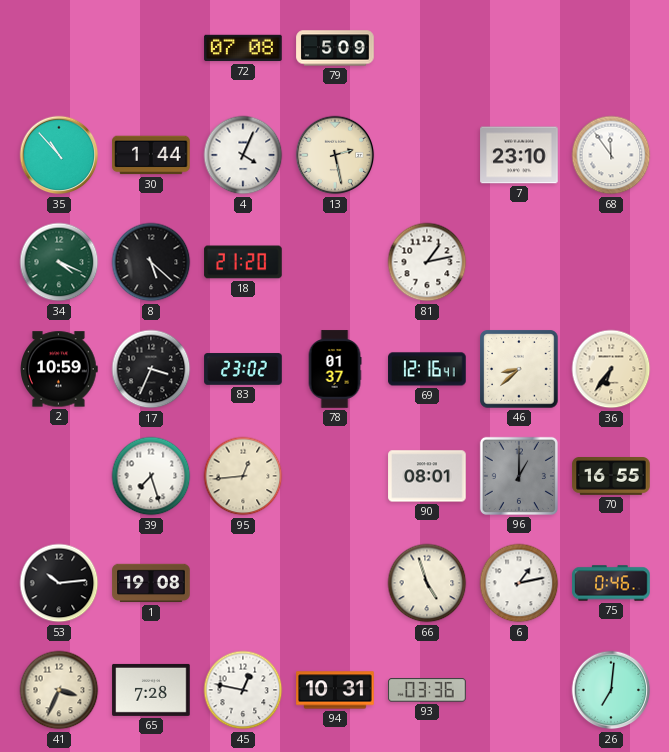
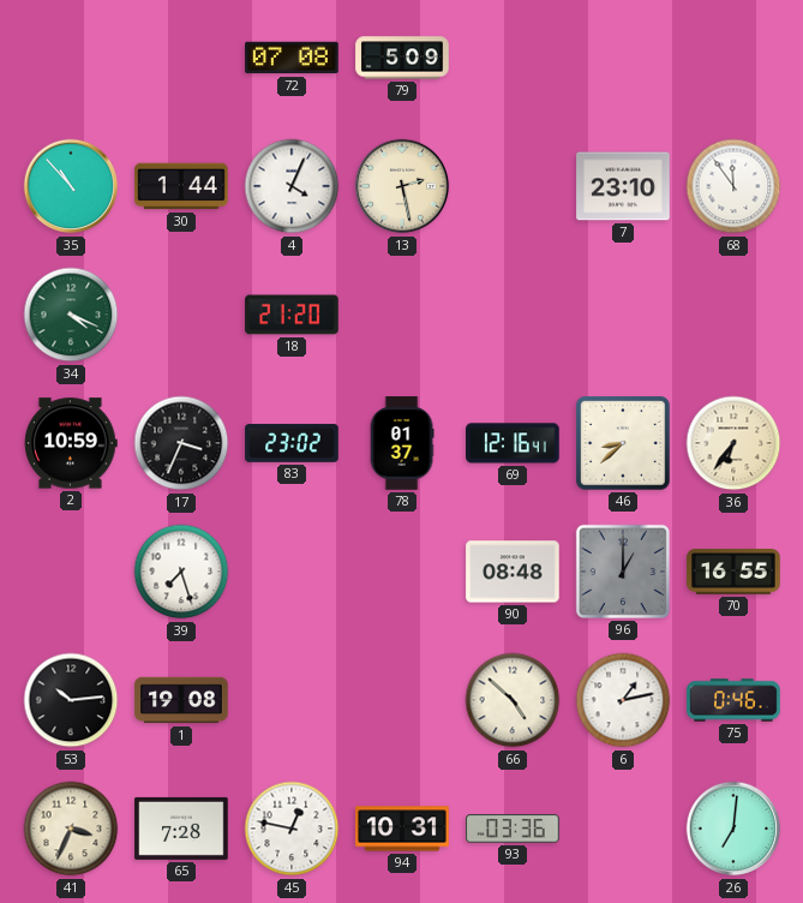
8: 5:22 -> none (151, 262)
81: 1:13 -> none (427, 262)
95: 12:44 -> none (243, 476)
90: 08:01 -> 08:48 (513, 572)
66: 4:57 -> 4:52 (513, 700)
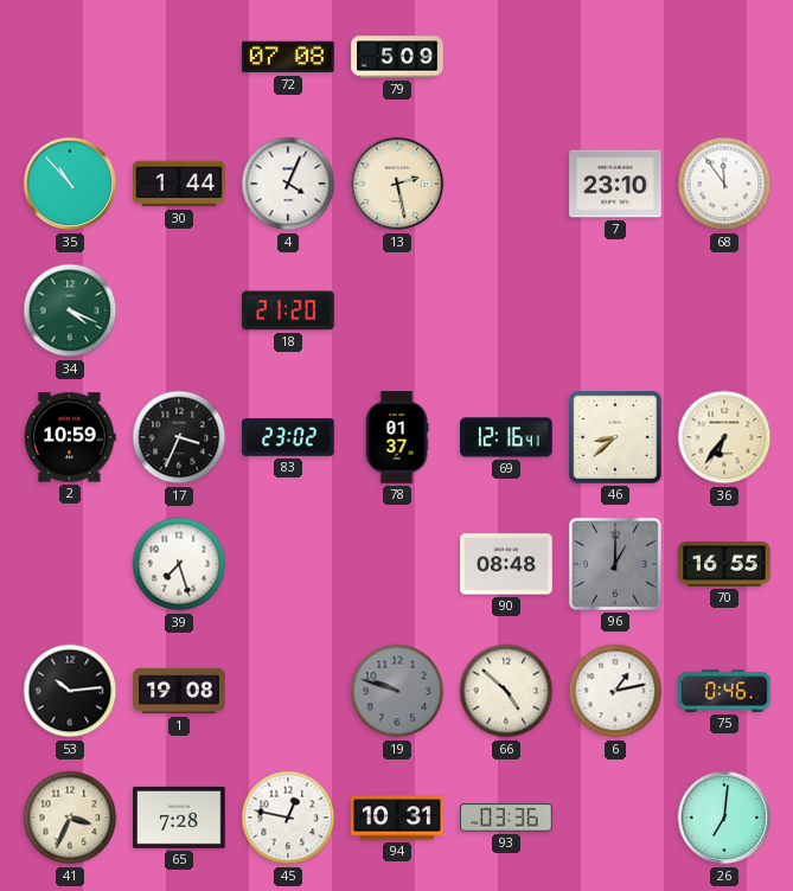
19: none -> 9:48 (397, 691)
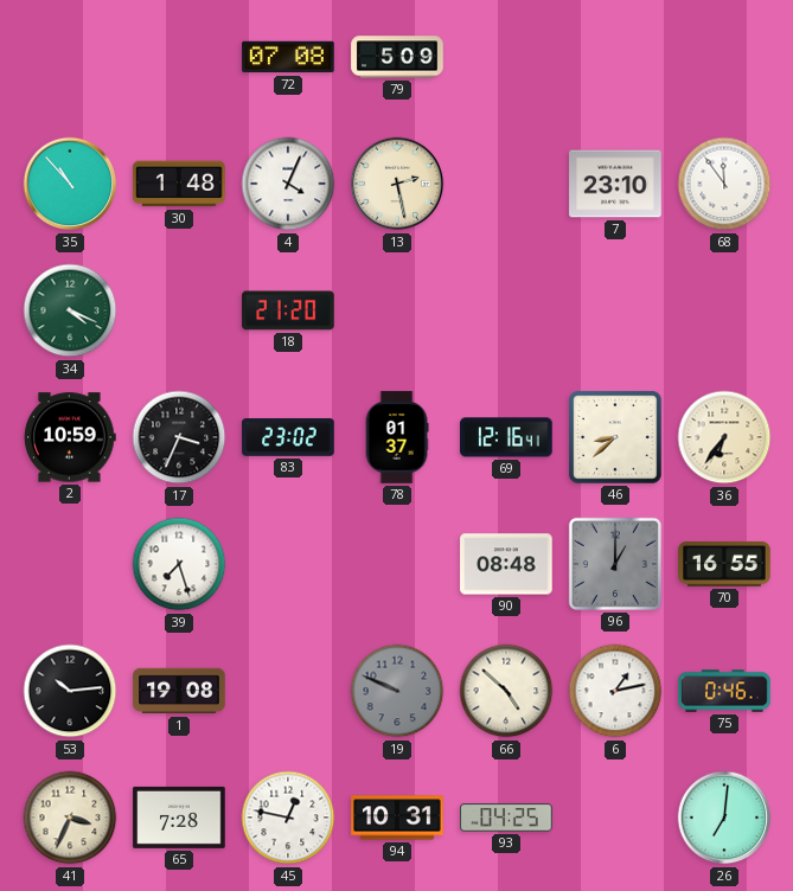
30: 1:44 -> 1:48 (179, 184)
19: 9:48 -> 9:49 (397, 691)
93: 03:36 -> 04:25 (506, 818)
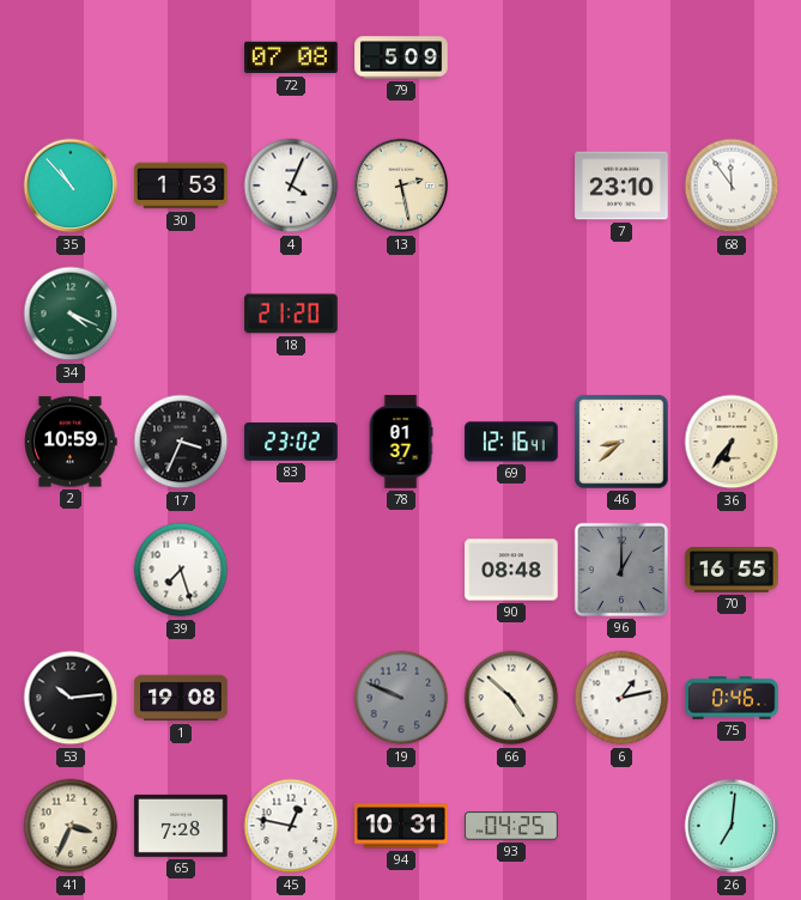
30: 1:48 -> 1:53 (181, 186)
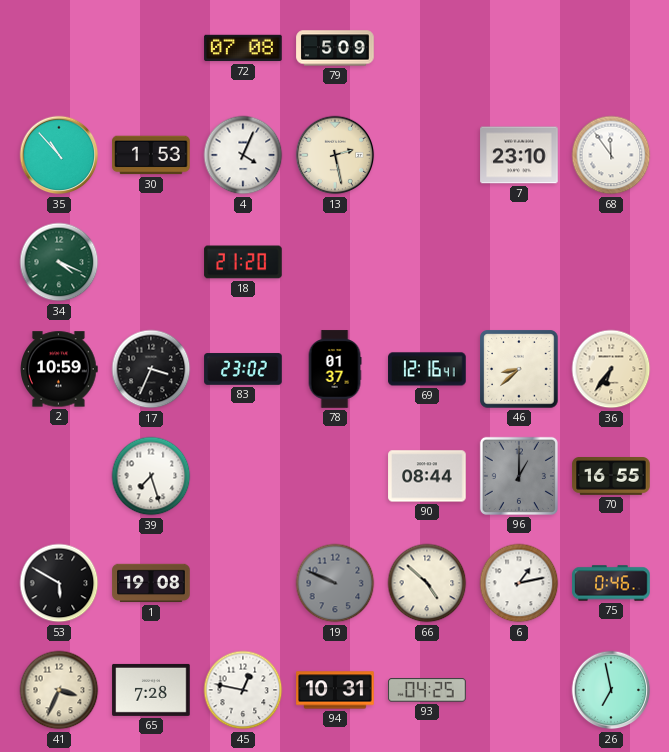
90: 08:48 -> 08:44 (427, 476)
53: 10:14 -> 5:50 (59, 583)
26: 7:01 -> 6:58 (611, 690)
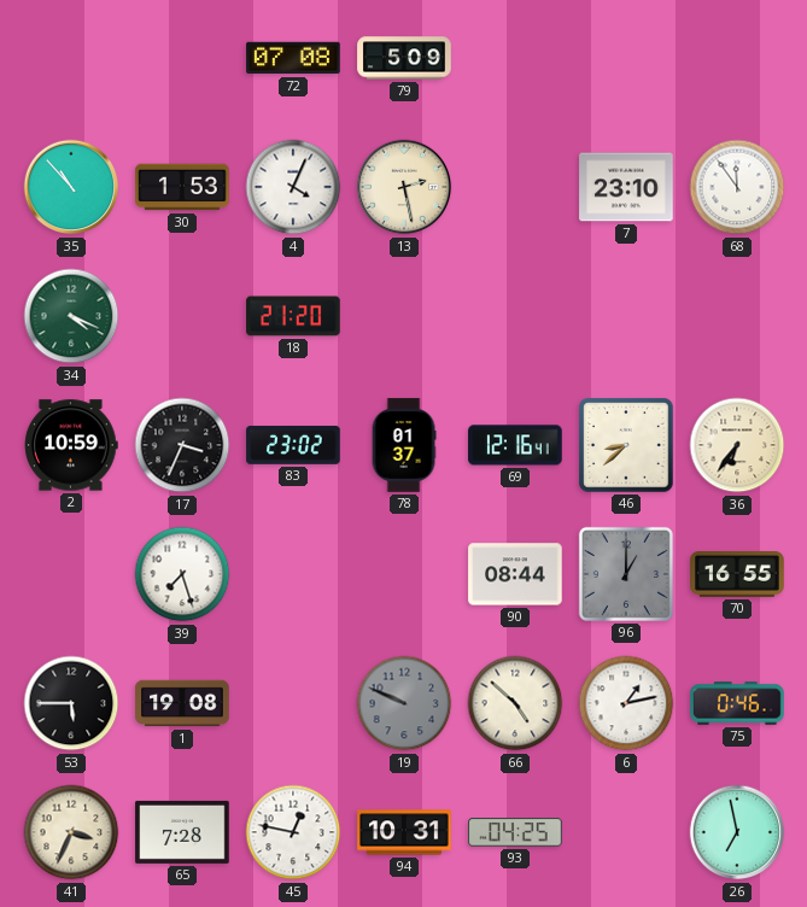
53: 5:50 -> 5:45 (71, 703)
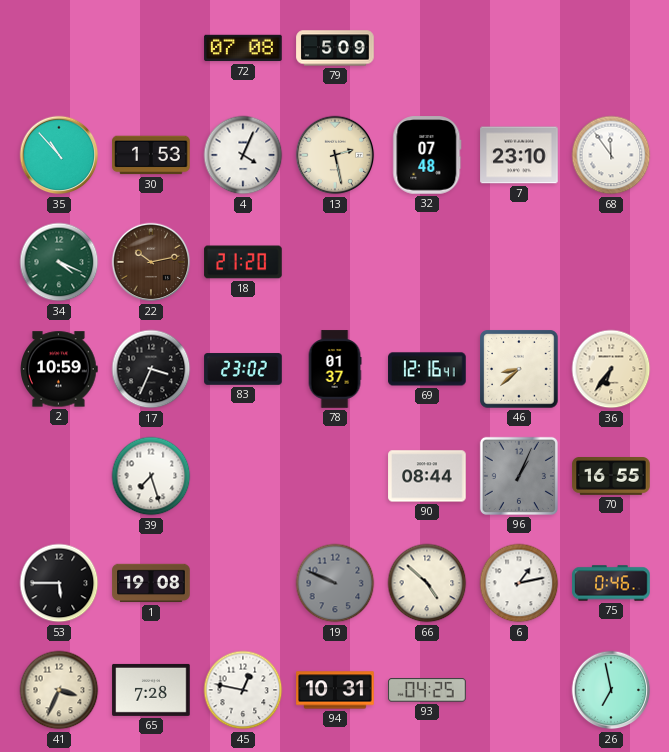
32: none -> 07:48 (427, 155)
22: none -> 10:13 (151, 262)
96: 1:00 -> 1:04 (519, 476)
